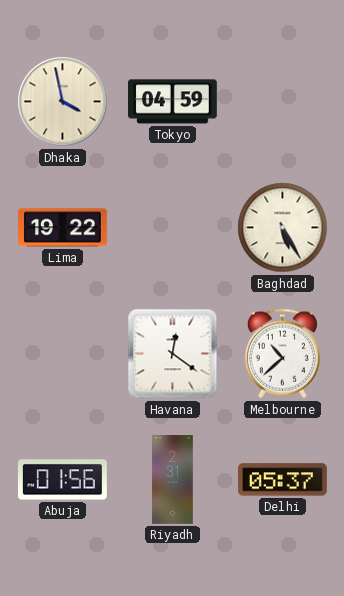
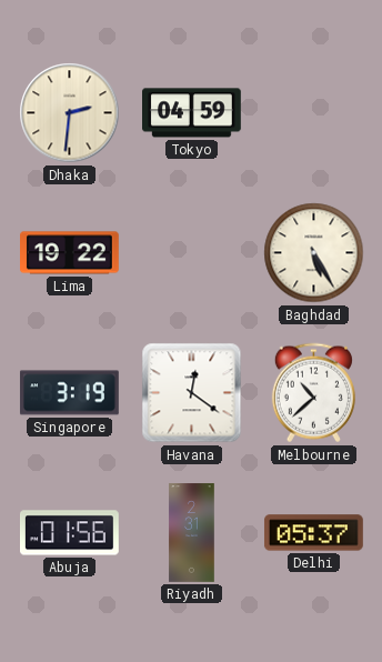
Dhaka: 3:58 -> 2:31 (70, 113)
Singapore: none -> 3:19 (69, 393)
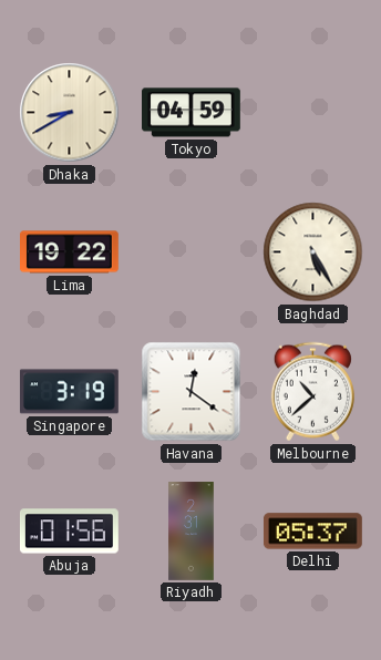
Dhaka: 2:31 -> 8:40 (70, 113)
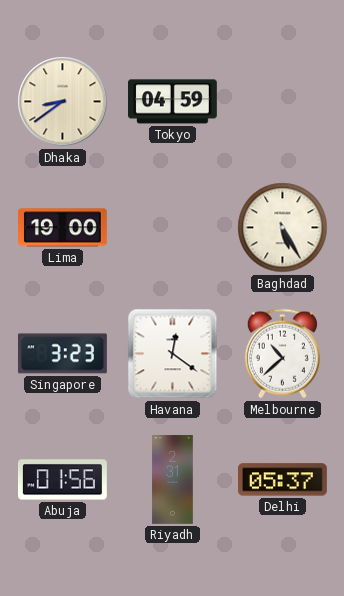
Dhaka: 8:40 -> 8:39 (63, 102)
Lima: 19:22 -> 19:00 (63, 228)
Singapore: 3:19 -> 3:23 (62, 354)
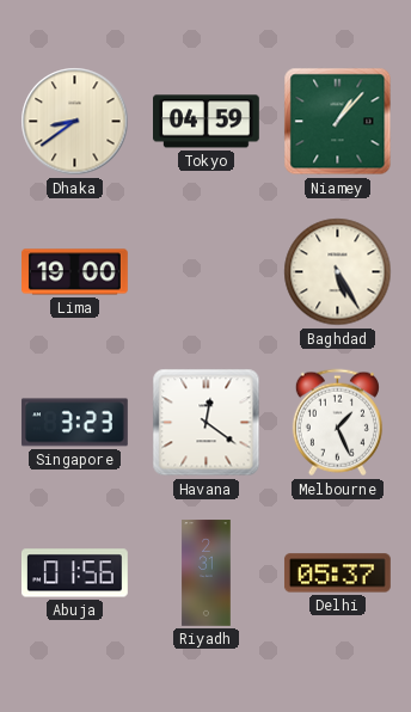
Niamey: none -> 1:07 (338, 122)
Melbourne: 10:38 -> 1:26 (337, 423)
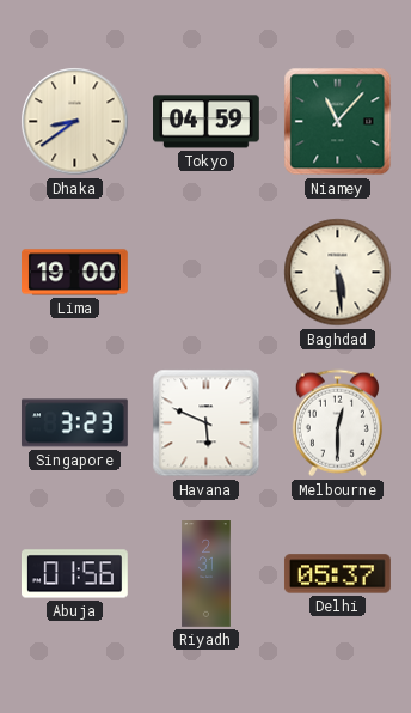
Niamey: 1:07 -> 11:07 (338, 122)
Baghdad: 5:25 -> 5:29 (338, 273)
Havana: 12:21 -> 5:49 (207, 423)
Melbourne: 1:26 -> 12:30 (337, 423)
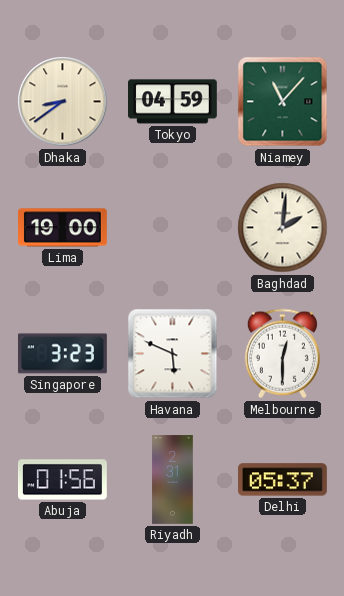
Baghdad: 5:29 -> 2:01 (283, 228)
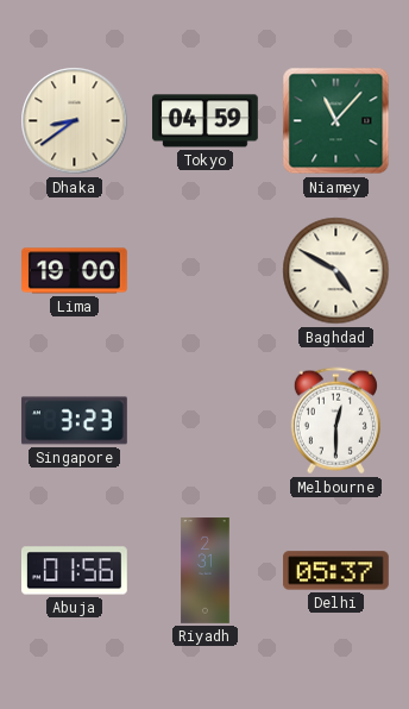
Baghdad: 2:01 -> 4:50 (336, 271)
Havana: 5:49 -> none (173, 354)
